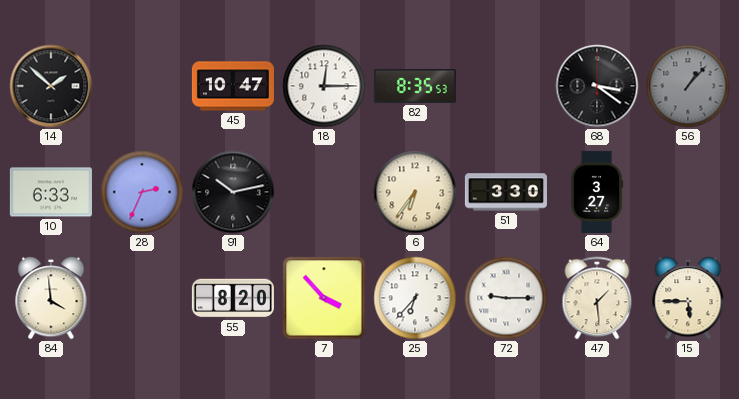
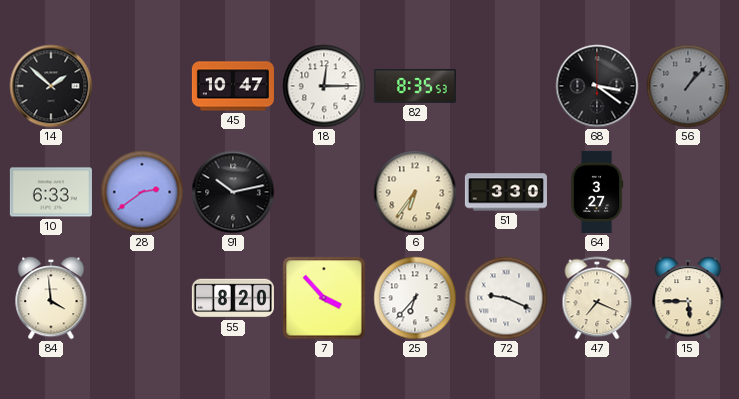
28: 2:34 -> 2:39 (142, 192)
72: 9:15 -> 9:19 (506, 298)
47: 1:29 -> 7:19 (597, 298)
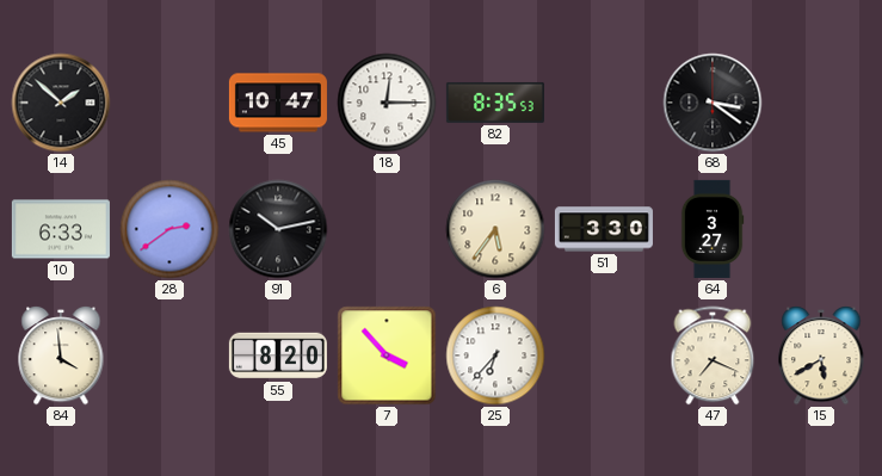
56: 1:07 -> none (688, 86)
6: 6:36 -> 5:36 (495, 229)
72: 9:19 -> none (506, 298)
15: 5:45 -> 5:40 (821, 356)
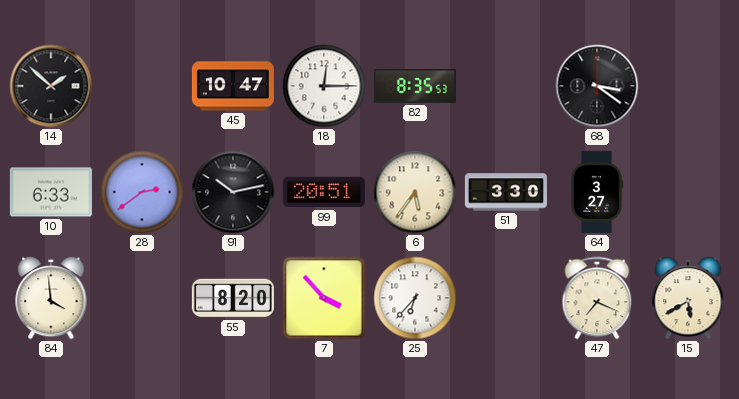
99: none -> 20:51 (324, 192)
